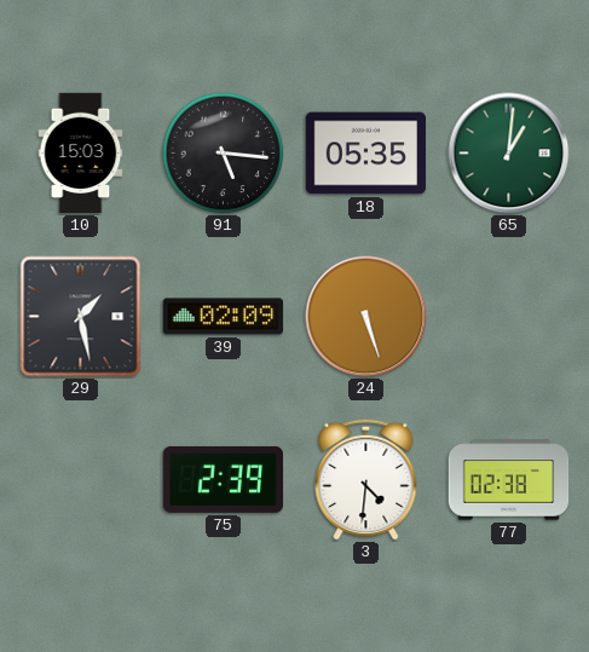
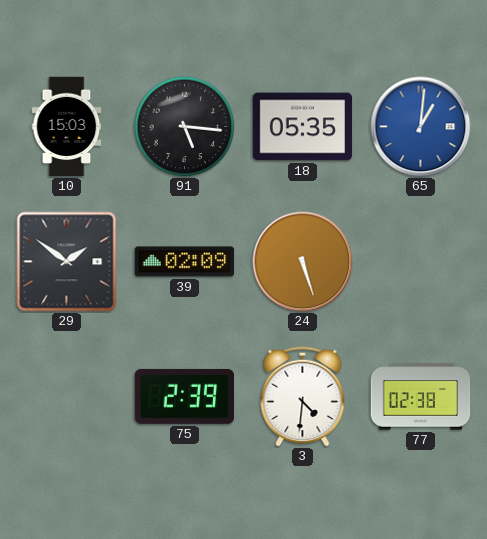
65 dial: green -> blue (421, 127)
29: 1:28 -> 1:51 (67, 262)
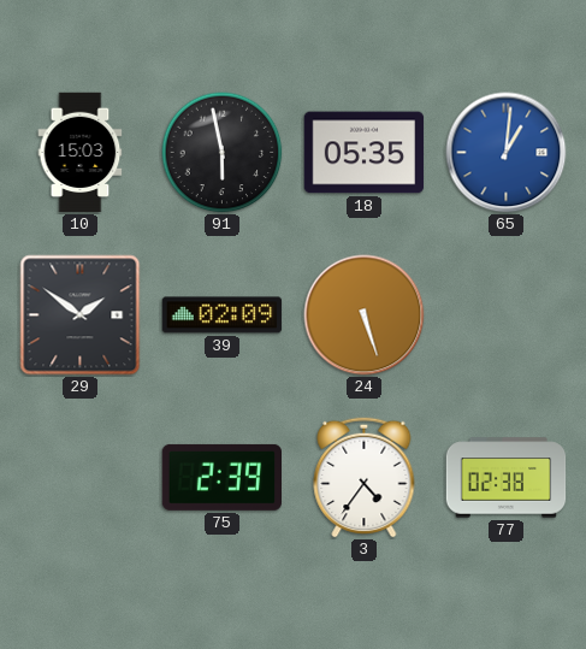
91: 5:16 -> 5:58 (223, 153)
3: 4:31 -> 4:36 (365, 477)
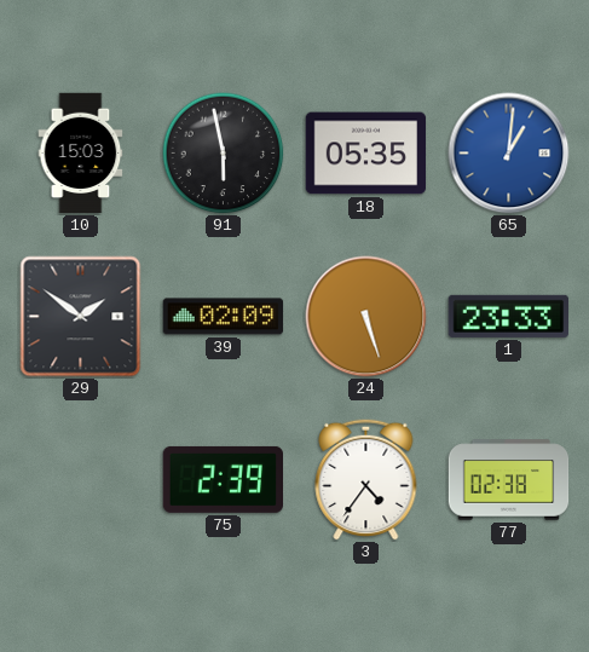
1: none -> 23:33 (508, 316)
